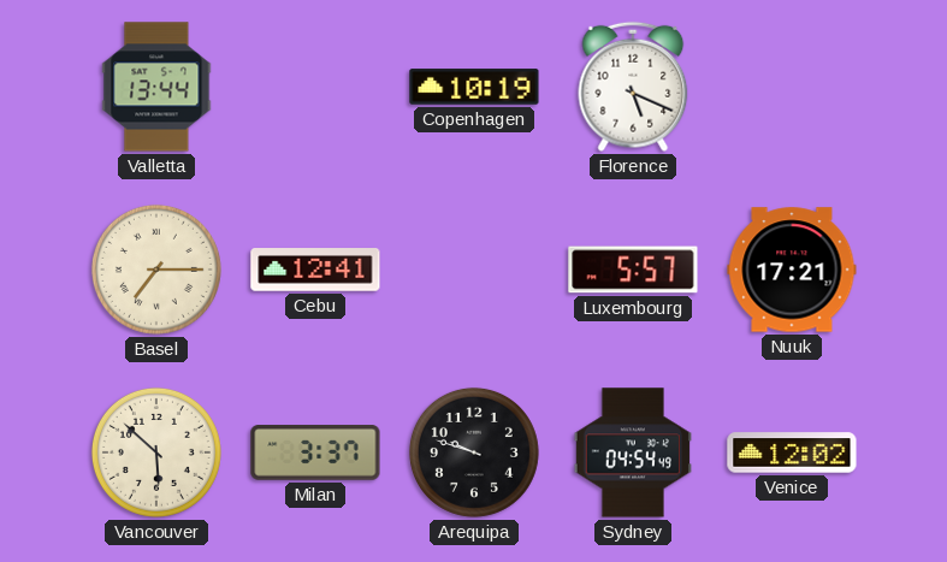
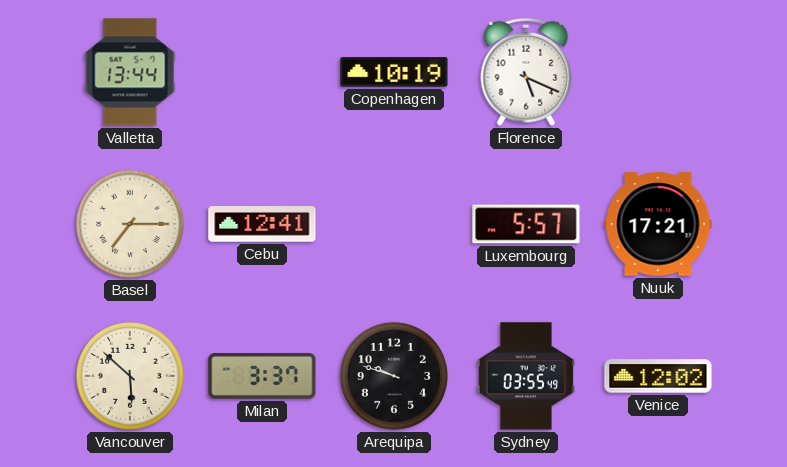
Sydney: 04:54 -> 03:55 (525, 376)
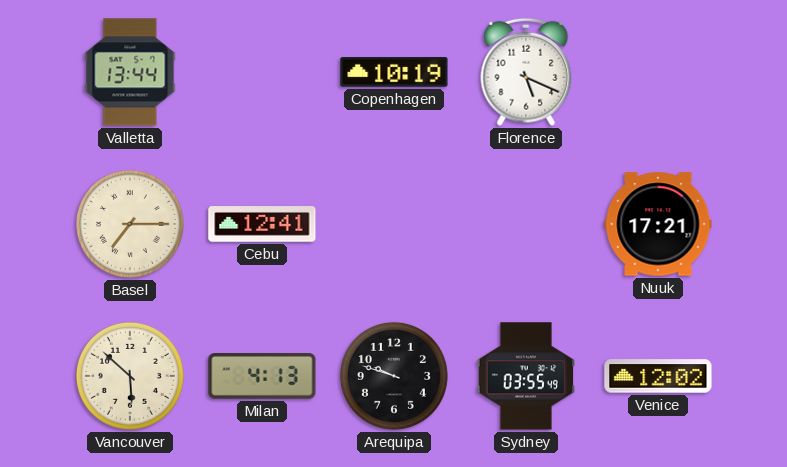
Luxembourg: 5:57 -> none (526, 224)
Milan: 3:37 -> 4:13 (262, 376)
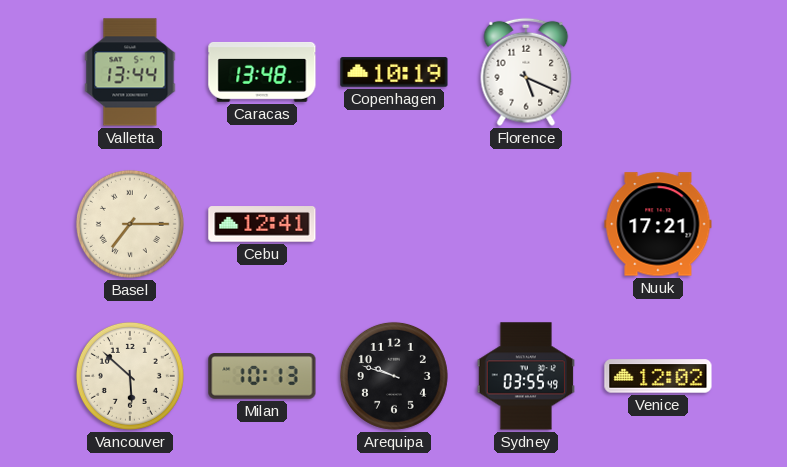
Caracas: none -> 13:48 (262, 72)
Milan: 4:13 -> 10:13 (262, 376)
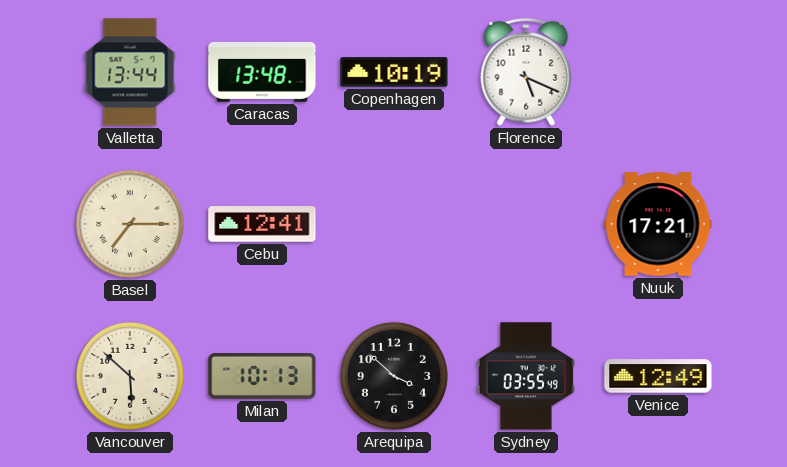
Arequipa: 9:48 -> 3:52 (394, 376)
Venice: 12:02 -> 12:49 (658, 376)
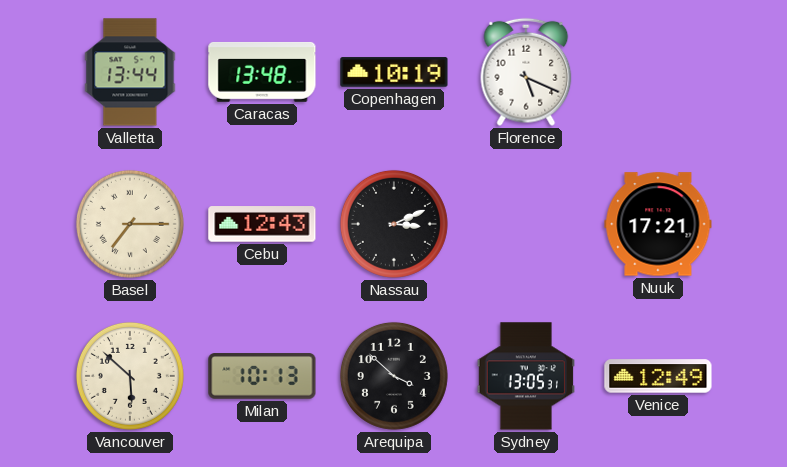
Cebu: 12:41 -> 12:43 (262, 224)
Nassau: none -> 3:11 (394, 224)
Sydney: 03:55 -> 13:05 (525, 376)
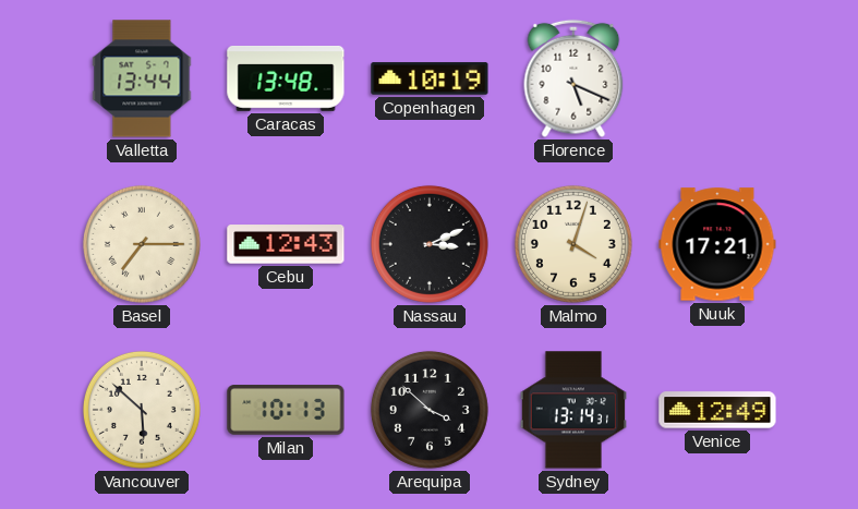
Malmo: none -> 4:03 (573, 244)
Sydney: 13:05 -> 13:14 (572, 410)
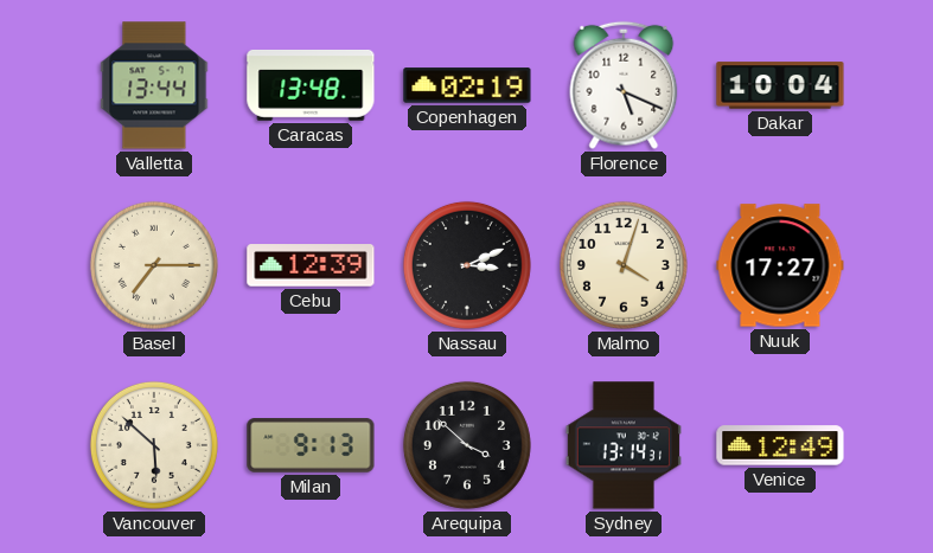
Copenhagen: 10:19 -> 02:19 (467, 85)
Dakar: none -> 10:04 (780, 85)
Cebu: 12:43 -> 12:39 (311, 265)
Nuuk: 17:21 -> 17:27 (780, 265)
Milan: 10:13 -> 9:13 (311, 445)
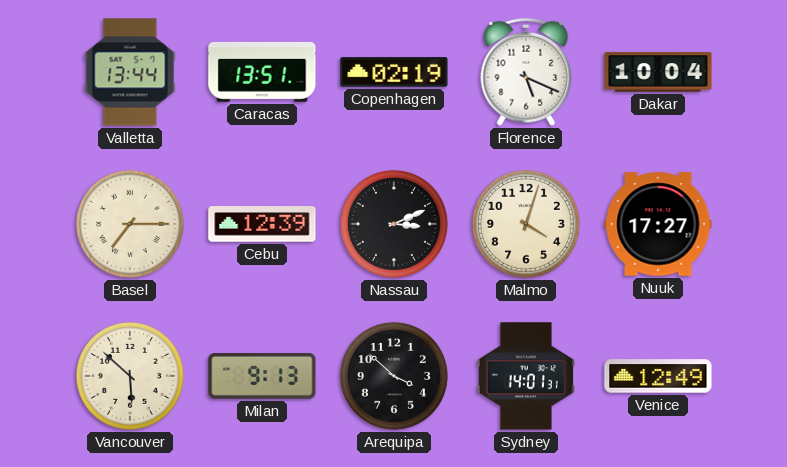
Caracas: 13:48 -> 13:51 (262, 72)
Sydney: 13:14 -> 14:01 (525, 376)
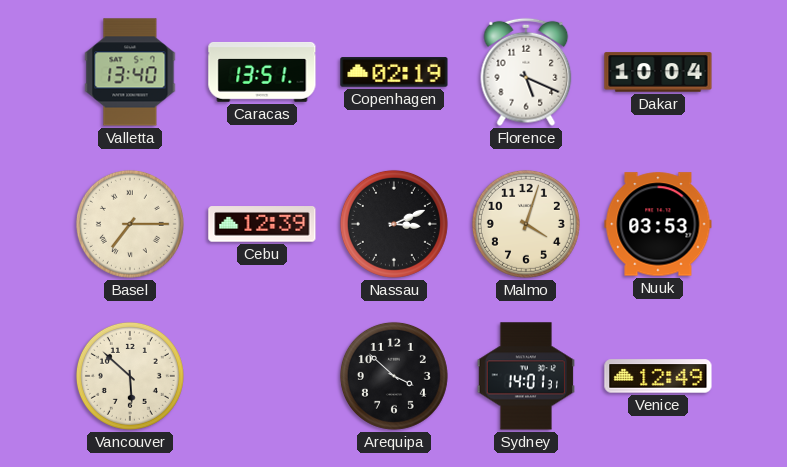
Valletta: 13:44 -> 13:40 (130, 72)
Nuuk: 17:27 -> 03:53 (658, 224)
Milan: 9:13 -> none (262, 376)
